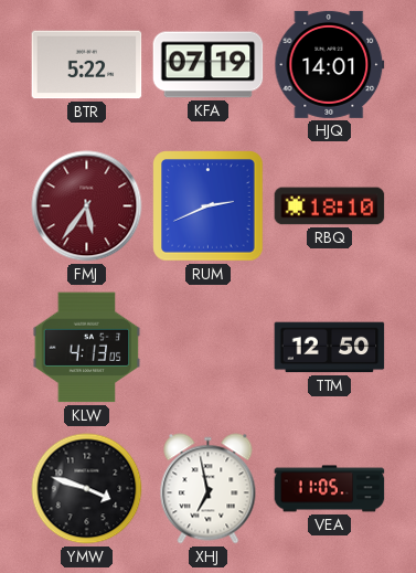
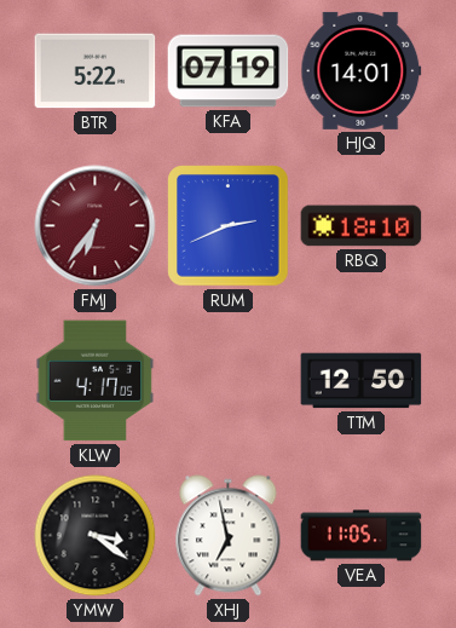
FMJ: 5:36 -> 6:36 (96, 226)
KLW: 4:13 -> 4:17 (96, 381)
YMW: 3:48 -> 3:21 (96, 536)
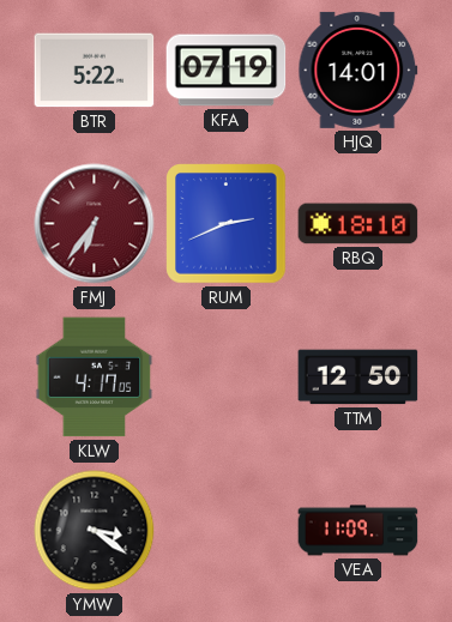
XHJ: 6:58 -> none (229, 536)
VEA: 11:05 -> 11:09 (358, 531)
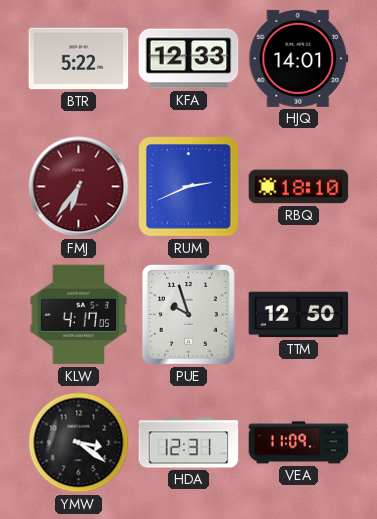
KFA: 07:19 -> 12:33 (189, 59)
PUE: none -> 9:57 (188, 314)
HDA: none -> 12:31 (189, 443)
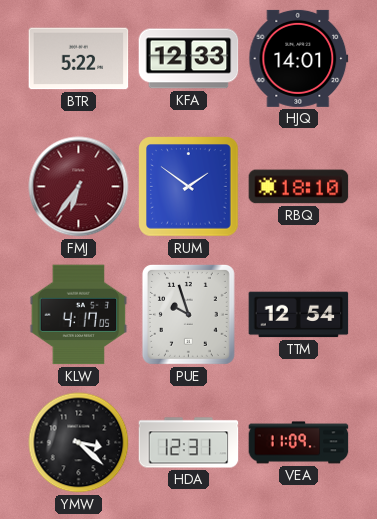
RUM: 2:41 -> 1:51 (189, 187)
TTM: 12:50 -> 12:54 (299, 315)
YMW: 3:21 -> 3:22 (79, 443)
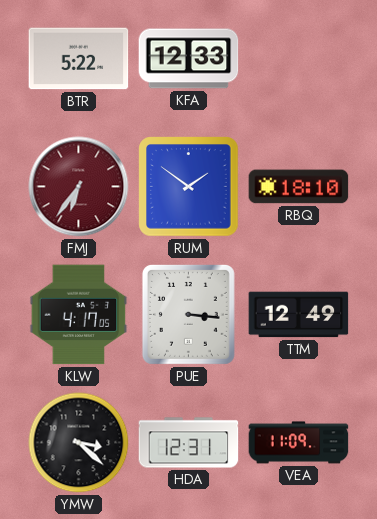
HJQ: 14:01 -> none (299, 58)
PUE: 9:57 -> 3:16 (188, 314)
TTM: 12:54 -> 12:49 (299, 315)
